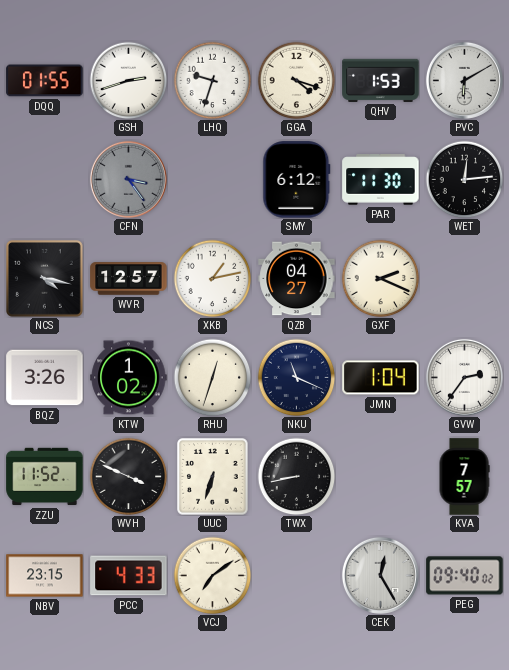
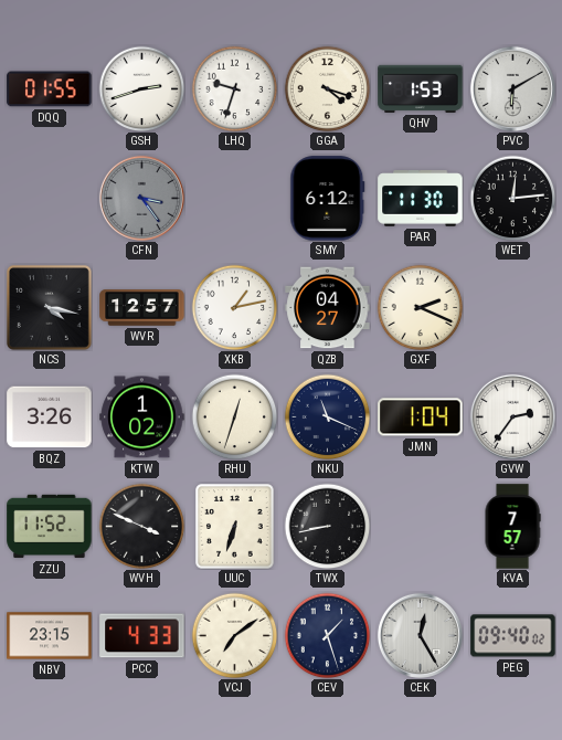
CEV: none -> 1:27 (327, 635)
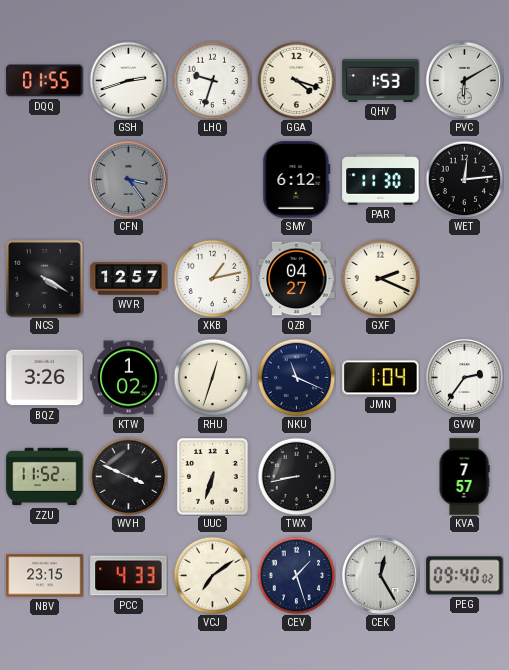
NCS: 4:17 -> 4:20 (44, 278)
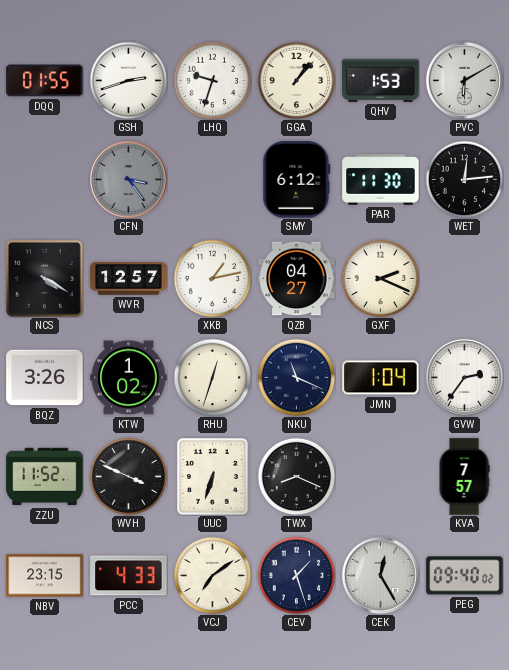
GGA: 4:18 -> 1:07 (296, 80)
TWX: 8:43 -> 8:19 (296, 476)
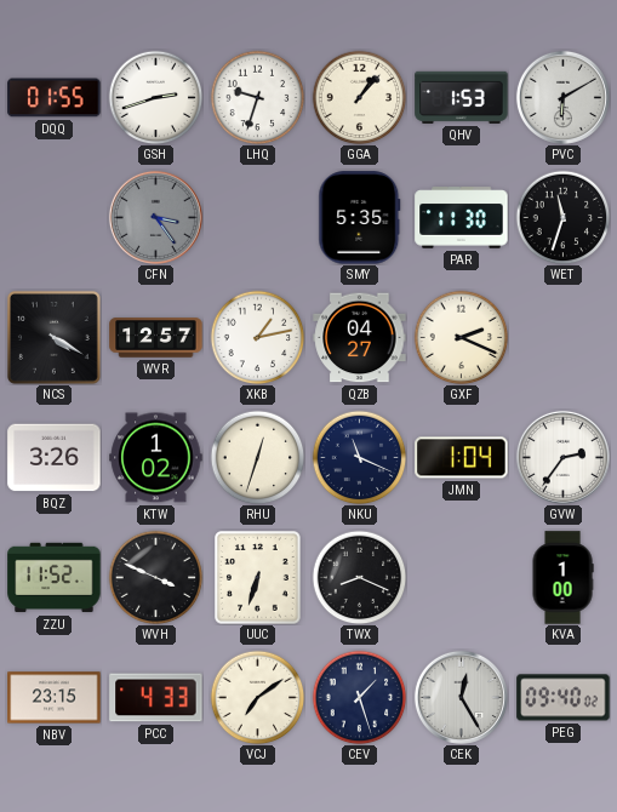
SMY: 6:12 -> 5:35 (360, 218)
WET: 12:14 -> 11:33 (562, 217)
KVA: 7:57 -> 1:00 (562, 578)
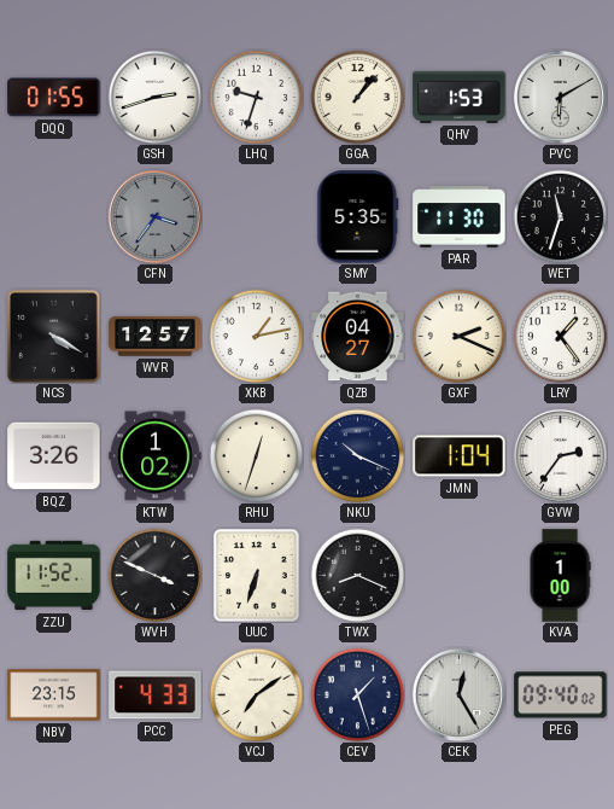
CFN: 3:24 -> 3:36 (154, 216)
LRY: none -> 1:24 (560, 336)
NKU: 11:19 -> 10:19 (357, 455)
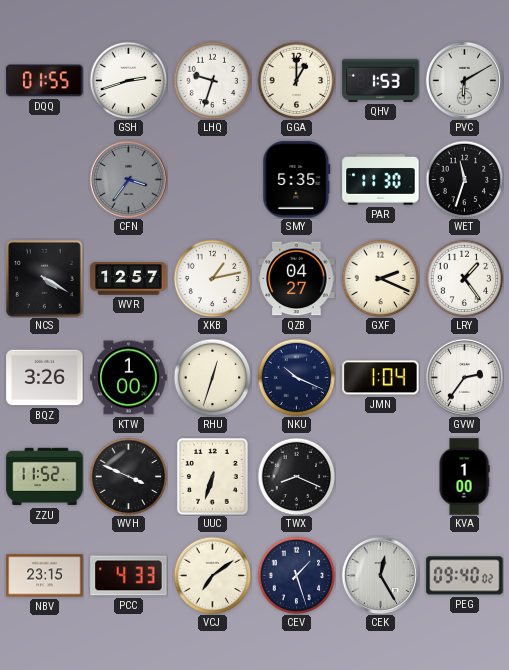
GGA: 1:07 -> 1:00 (296, 80)
KTW: 1:02 -> 1:00 (129, 378)
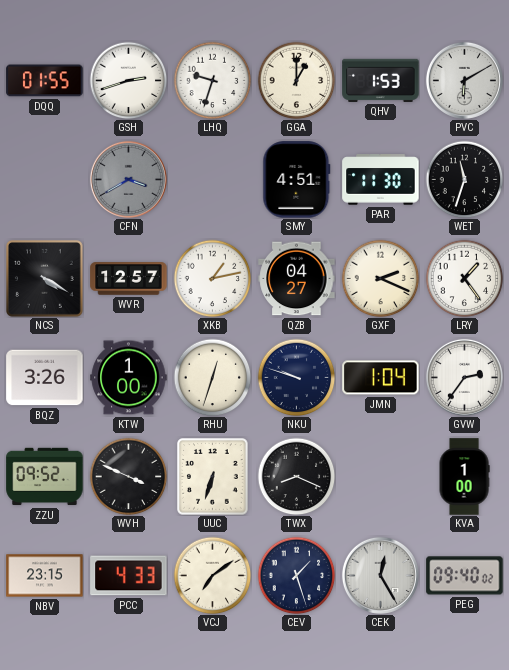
CFN: 3:36 -> 3:40 (128, 179)
SMY: 5:35 -> 4:51 (297, 180)
NKU: 10:19 -> 9:48 (296, 377)
ZZU: 11:52 -> 09:52 (45, 477)
